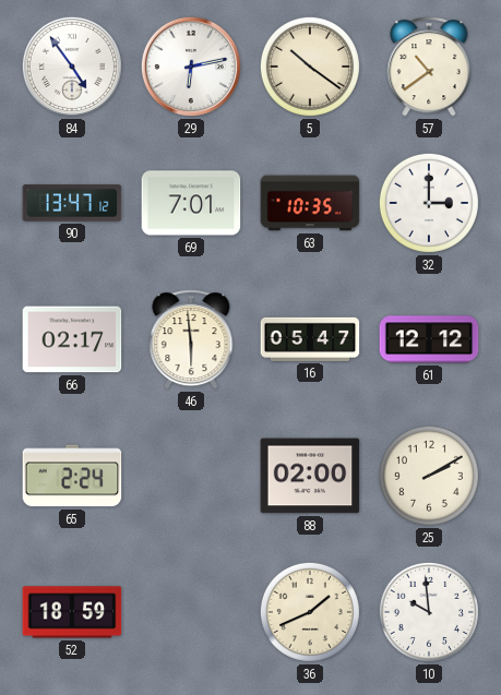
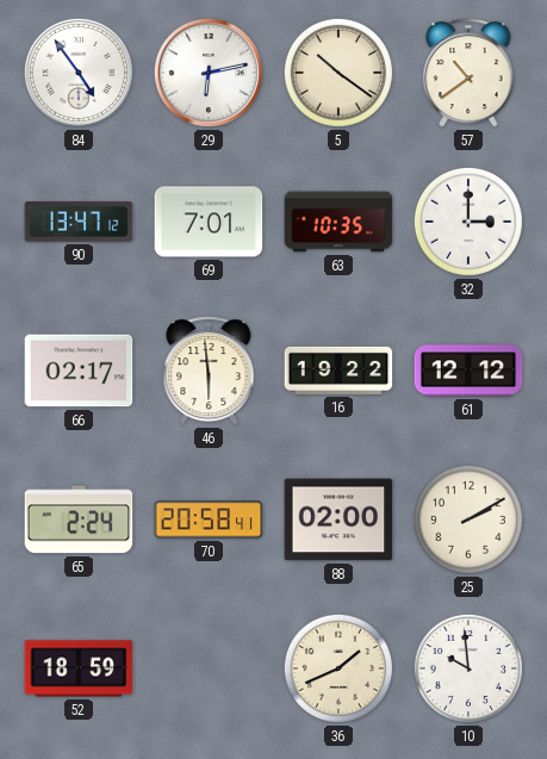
16: 05:47 -> 19:22 (338, 371)
70: none -> 20:58 (209, 520)
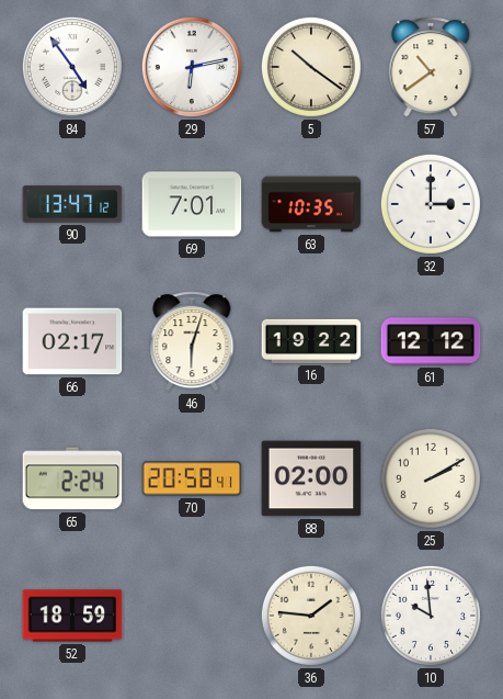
46: 5:59 -> 6:03 (192, 341)
36: 1:41 -> 1:46 (311, 616)
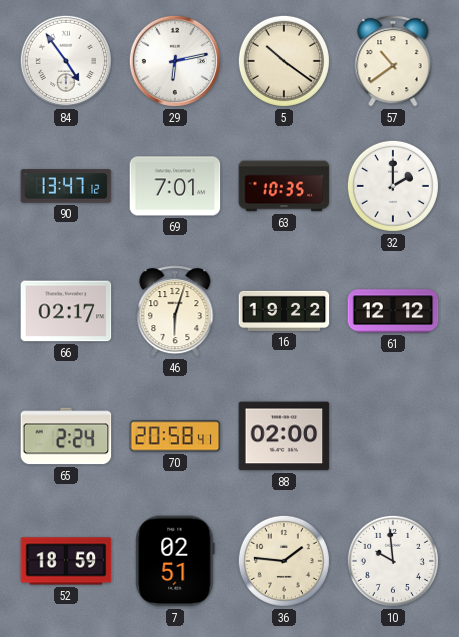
32: 3:00 -> 2:00 (393, 186)
25: 2:10 -> none (431, 478)
7: none -> 02:51 (175, 561)
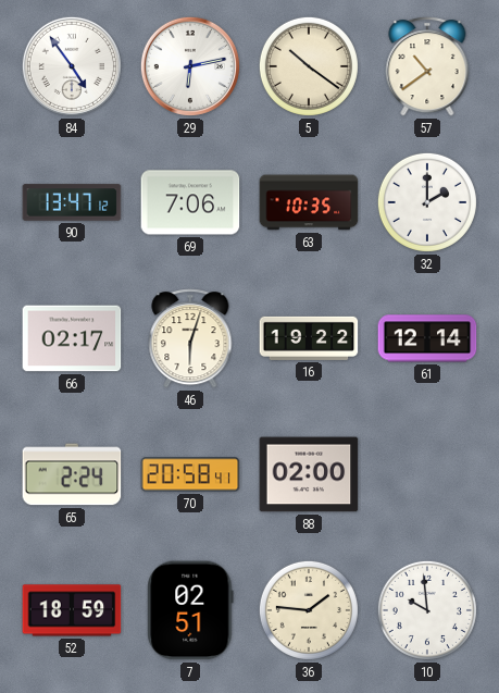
69: 7:01 -> 7:06 (190, 202)
61: 12:12 -> 12:14 (427, 338)
